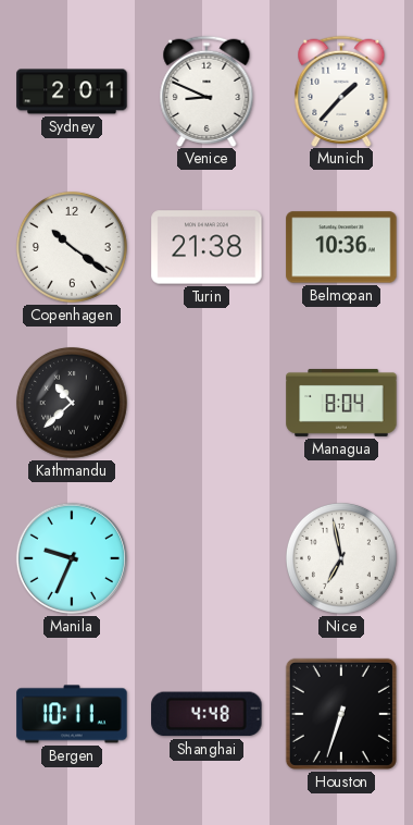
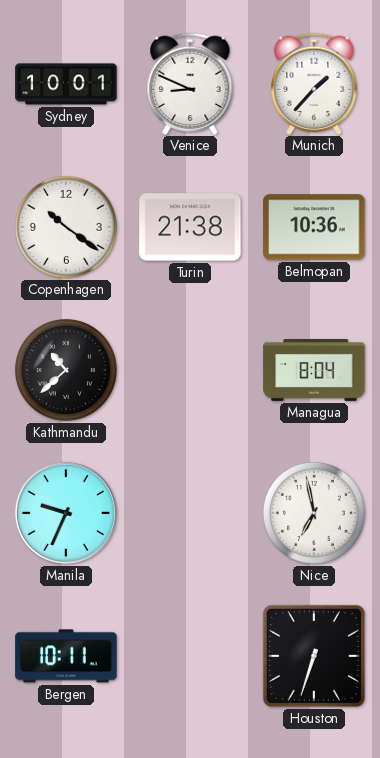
Sydney: 2:01 -> 10:01 (66, 84)
Shanghai: 4:48 -> none (206, 714)
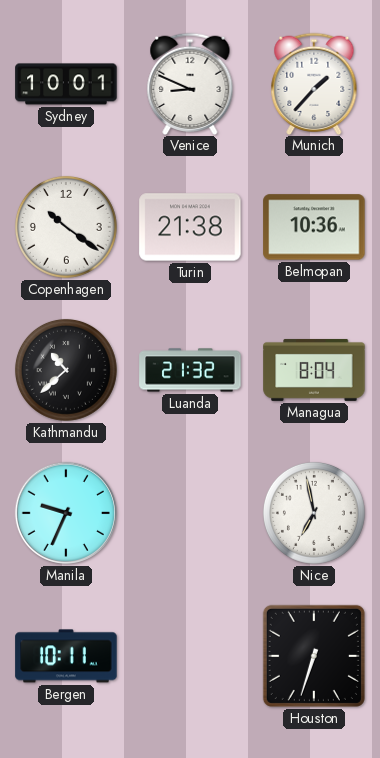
Luanda: none -> 21:32 (190, 370)
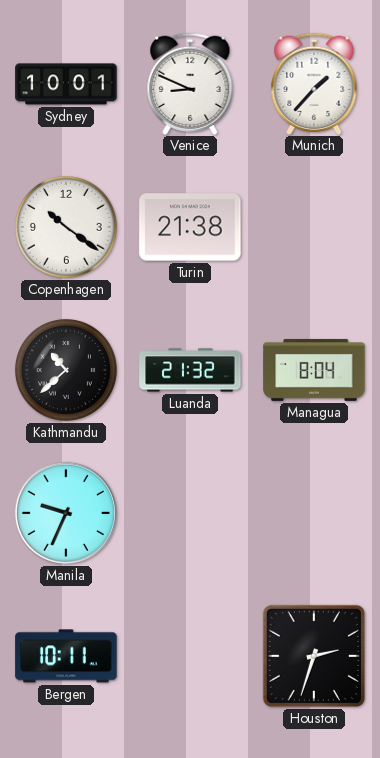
Belmopan: 10:36 -> none (314, 227)
Nice: 6:58 -> none (314, 513)
Houston: 6:33 -> 2:33 (314, 656)
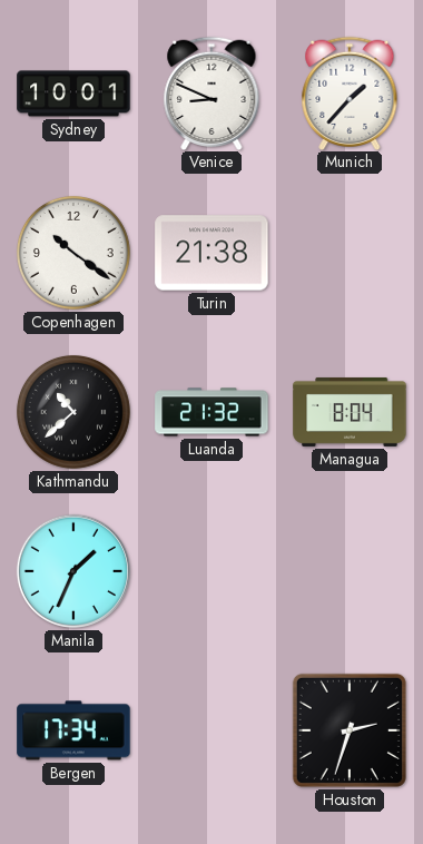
Manila: 9:34 -> 1:34 (73, 571)
Bergen: 10:11 -> 17:34 (73, 730)
